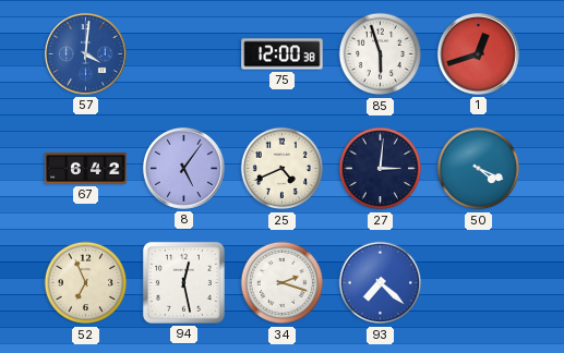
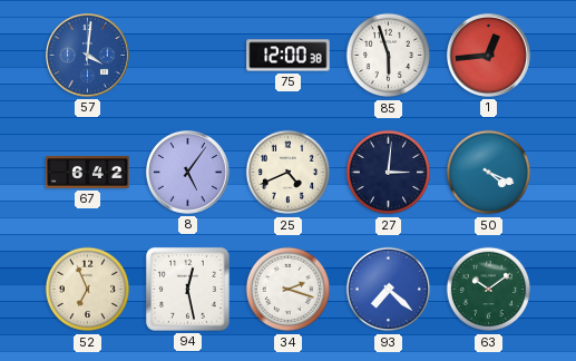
1: 12:42 -> 12:44 (488, 55)
63: none -> 10:09 (489, 290)
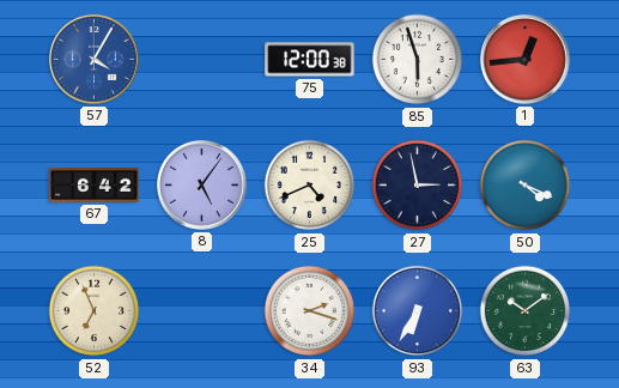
57: 4:01 -> 4:05 (93, 59)
27: 3:01 -> 2:58 (418, 186)
94: 12:28 -> none (187, 289)
93: 7:22 -> 6:35 (418, 311)
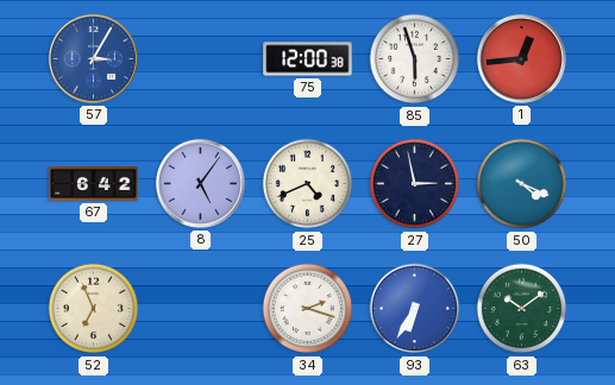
57: 4:05 -> 3:05 (93, 58)
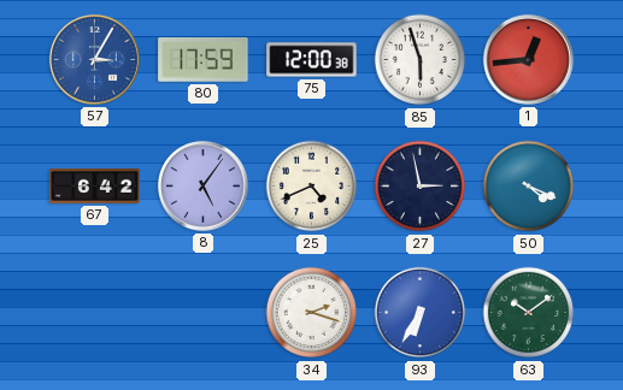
80: none -> 17:59 (204, 60)
52: 6:56 -> none (94, 309)
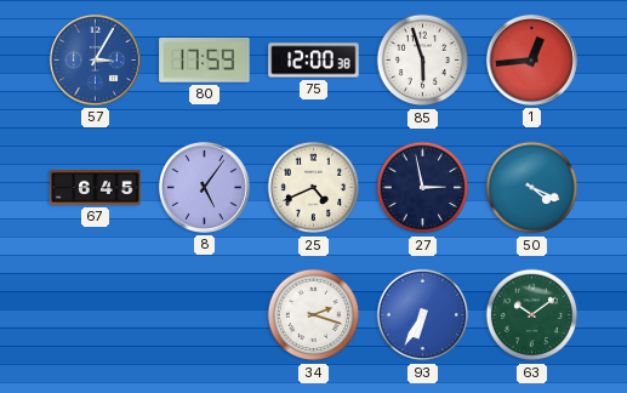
67: 6:42 -> 6:45 (96, 187)
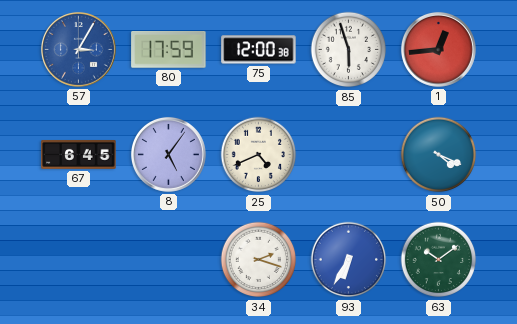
27: 2:58 -> none (423, 188)
